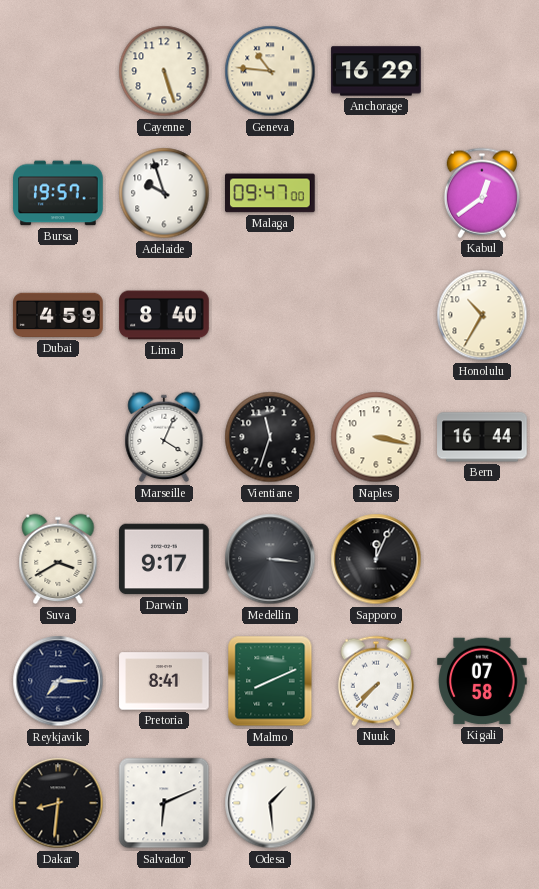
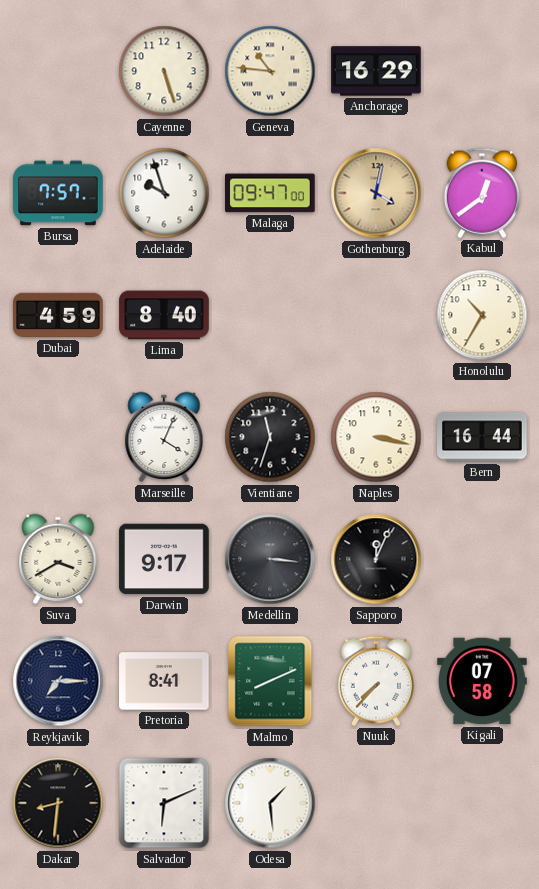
Bursa: 19:57 -> 7:57 (58, 193)
Gothenburg: none -> 4:02 (376, 193)
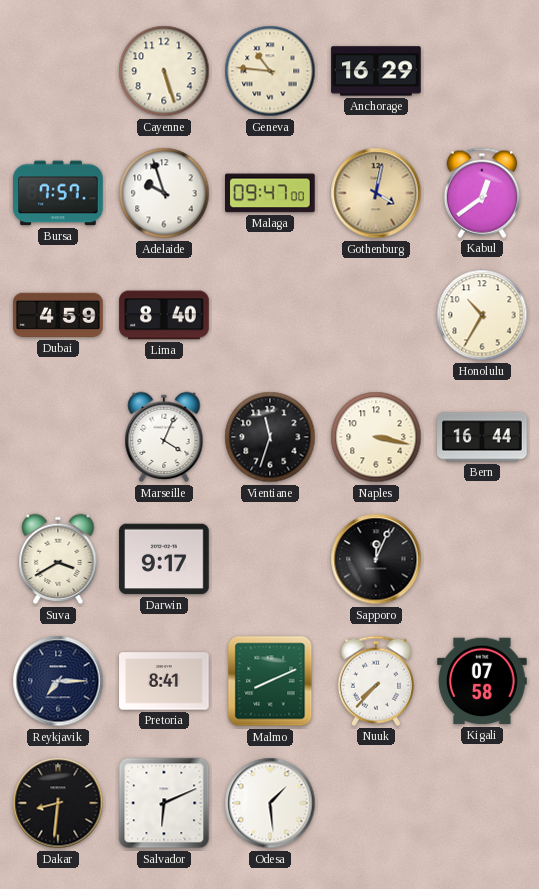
Medellin: 3:16 -> none (270, 559)
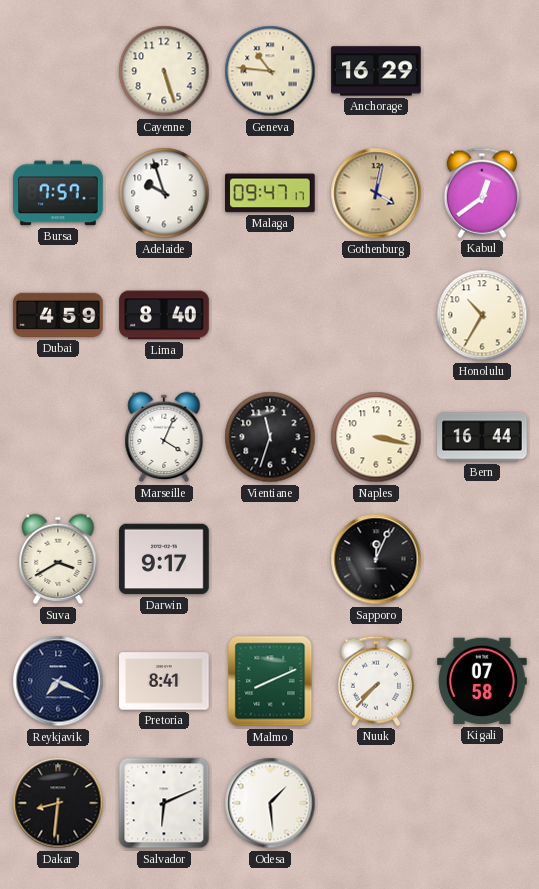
Malaga: 09:47:00 -> 09:47:17 (270, 193)
Reykjavik: 7:15 -> 7:19 (58, 681)
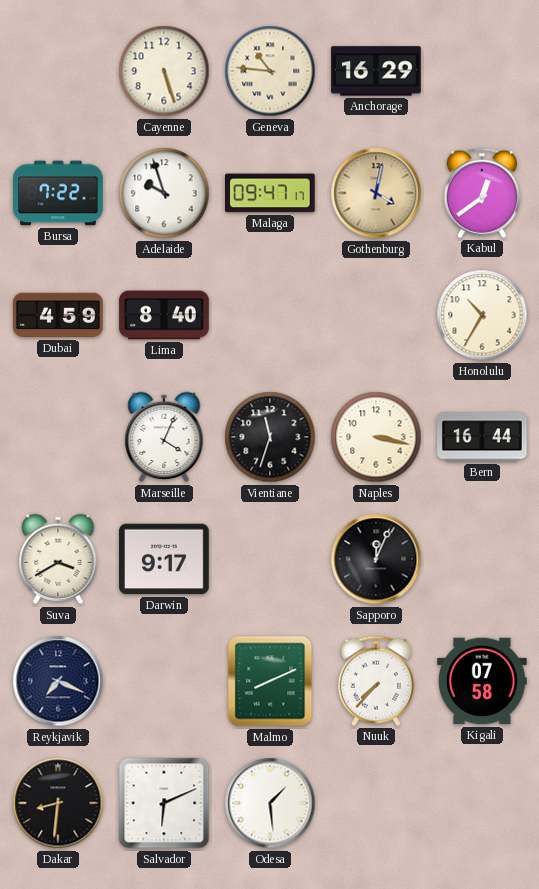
Bursa: 7:57 -> 7:22 (58, 193)
Pretoria: 8:41 -> none (164, 681)
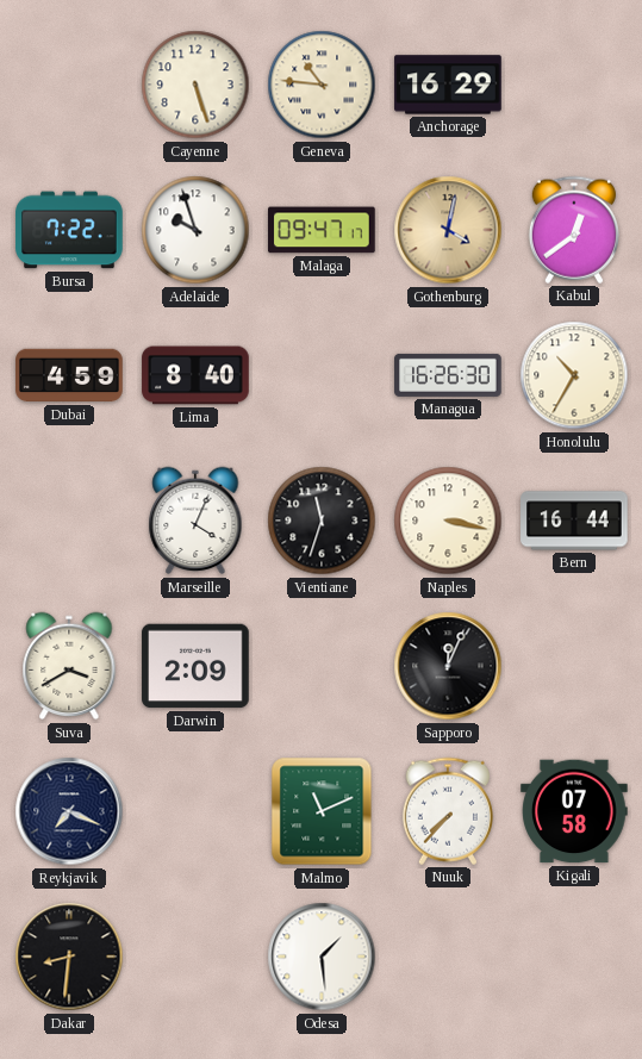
Managua: none -> 16:26 (448, 375)
Darwin: 9:17 -> 2:09 (195, 666)
Malmo: 8:11 -> 11:11 (322, 811)
Salvador: 6:11 -> none (164, 803)
